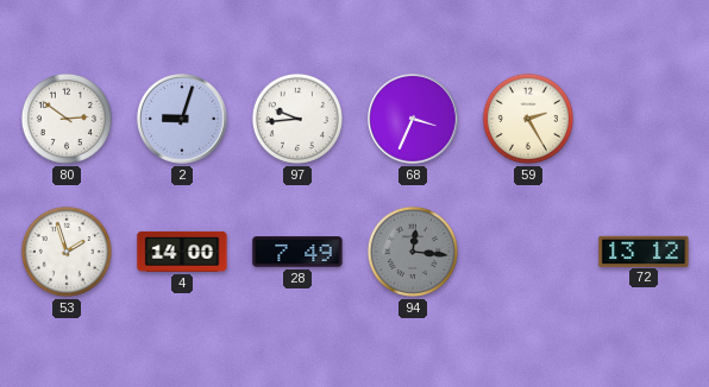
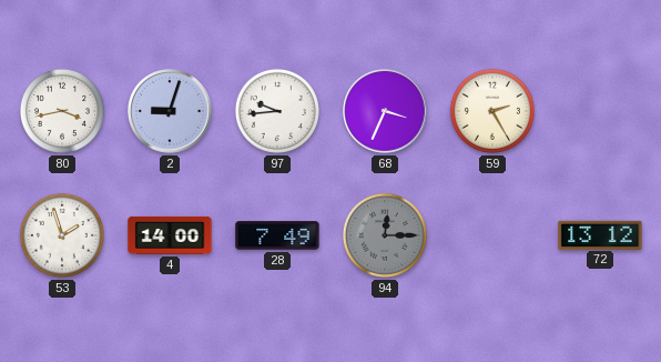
80: 2:51 -> 3:43 (62, 111)
94: 12:16 -> 12:15 (385, 235)
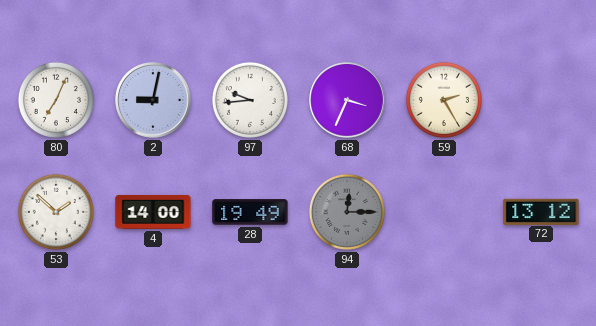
80: 3:43 -> 7:04 (56, 100)
2: 9:03 -> 9:02 (153, 100)
53: 1:57 -> 1:52 (56, 212)
28: 7:49 -> 19:49 (250, 212)
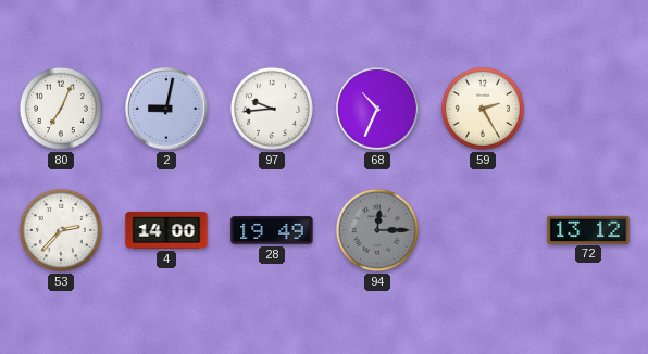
68: 3:34 -> 10:34 (377, 109)
53: 1:52 -> 2:37 (61, 230)
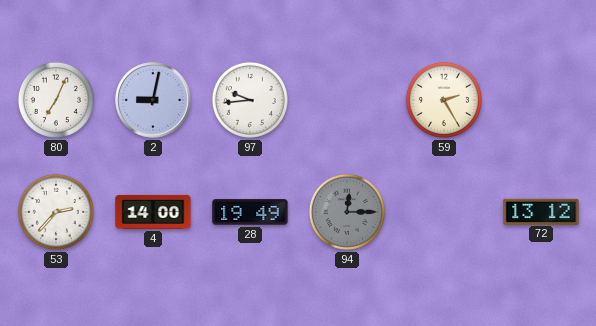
68: 10:34 -> none (377, 109)
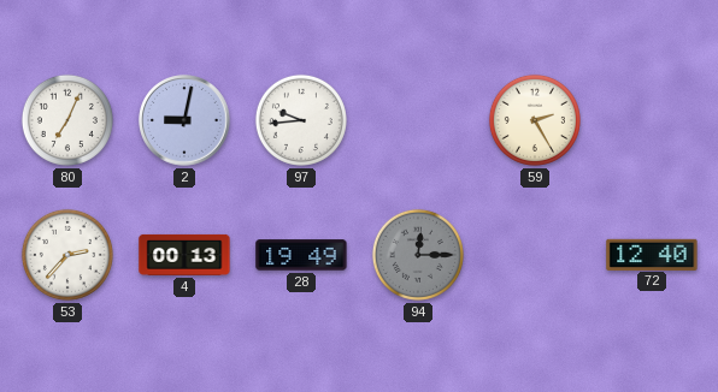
4: 14:00 -> 00:13 (184, 255)
72: 13:12 -> 12:40 (652, 254)
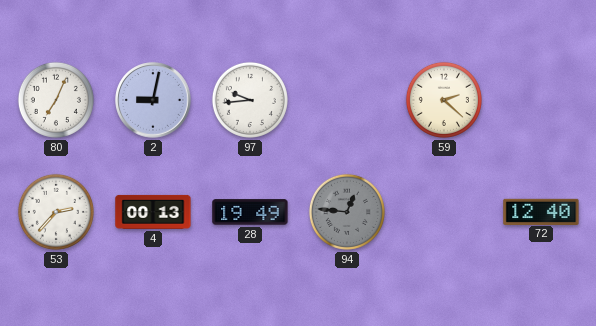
59: 2:25 -> 2:22 (444, 100)
94: 12:15 -> 12:46 (347, 212)
